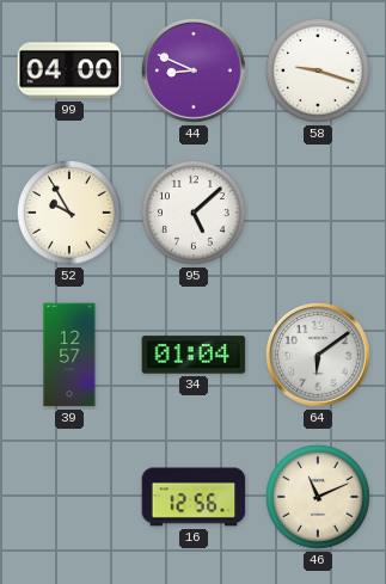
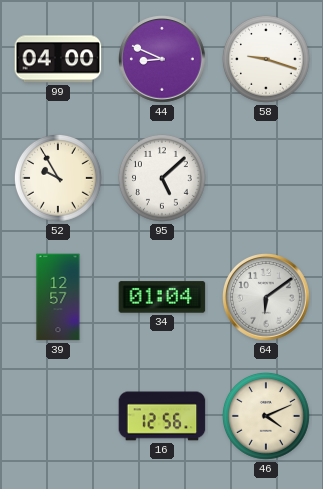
46: 11:11 -> 4:11 (267, 417)
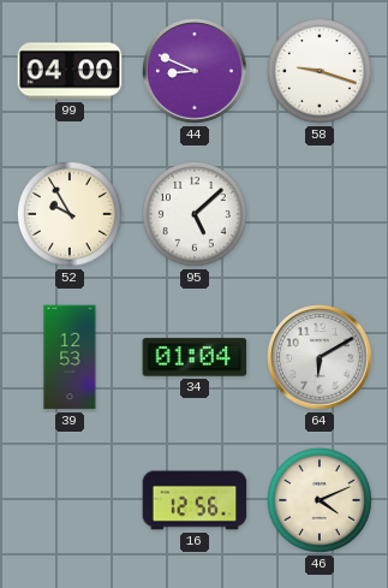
39: 12:57 -> 12:53 (70, 357)
64: 6:09 -> 6:10 (321, 358)
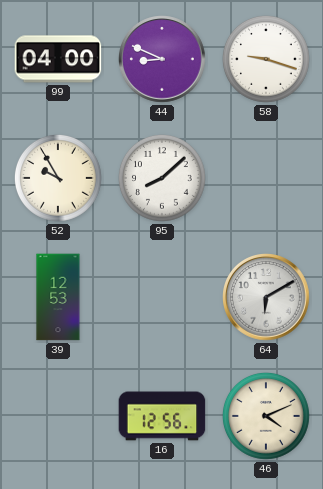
95: 5:08 -> 8:08 (163, 179)
34: 01:04 -> none (195, 357)
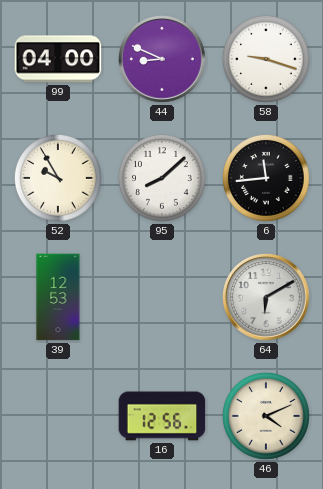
6: none -> 11:44 (267, 179)
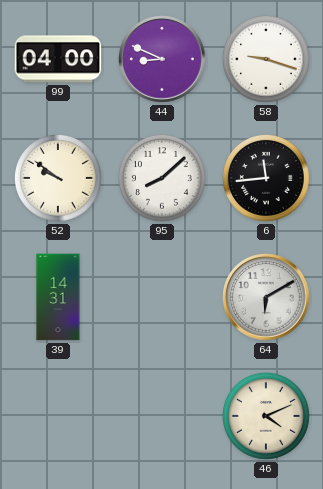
52: 9:55 -> 9:51 (59, 179)
39: 12:53 -> 14:31 (58, 297)
16: 12:56 -> none (162, 416)
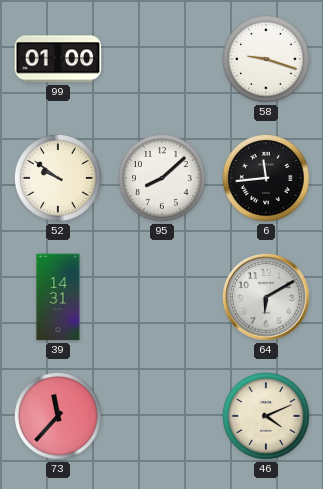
99: 04:00 -> 01:00 (58, 59)
44: 8:49 -> none (163, 60)
73: none -> 11:37 (59, 417)
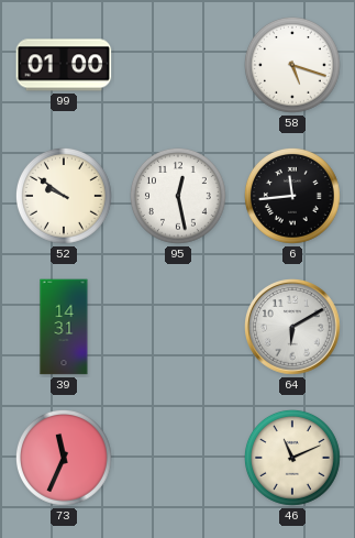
58: 9:18 -> 5:18 (293, 66)
95: 8:08 -> 12:28 (179, 197)
73: 11:37 -> 11:34 (65, 459)
46: 4:11 -> 11:11 (293, 459)
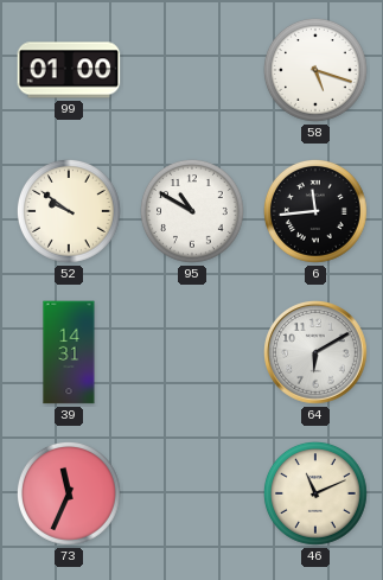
95: 12:28 -> 10:50 (193, 212)
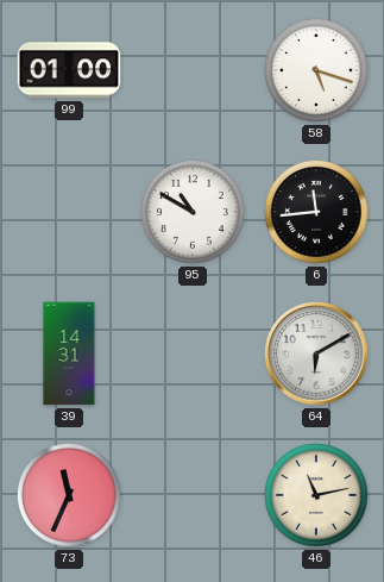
52: 9:51 -> none (70, 212)
46: 11:11 -> 11:13 (317, 496)
